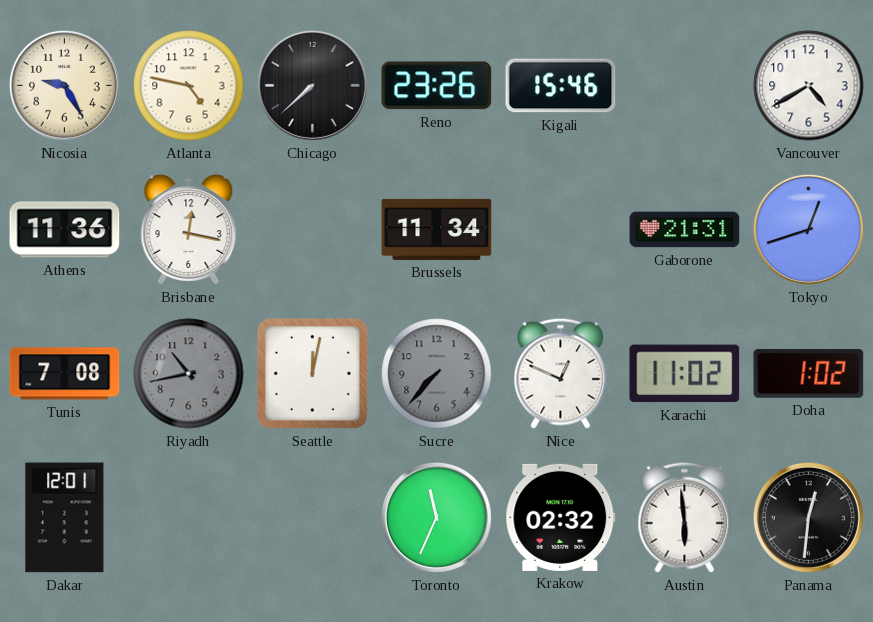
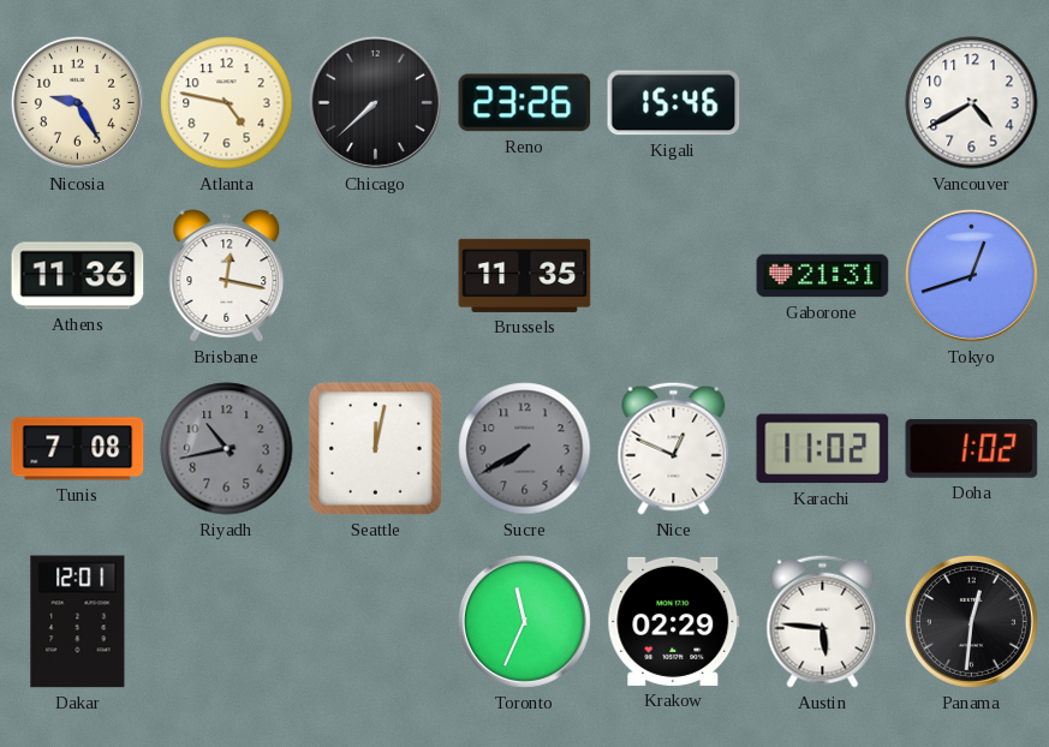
Brussels: 11:34 -> 11:35 (525, 275)
Sucre: 7:37 -> 7:40 (525, 449)
Krakow: 02:32 -> 02:29 (674, 621)
Austin: 5:59 -> 5:46 (823, 621)
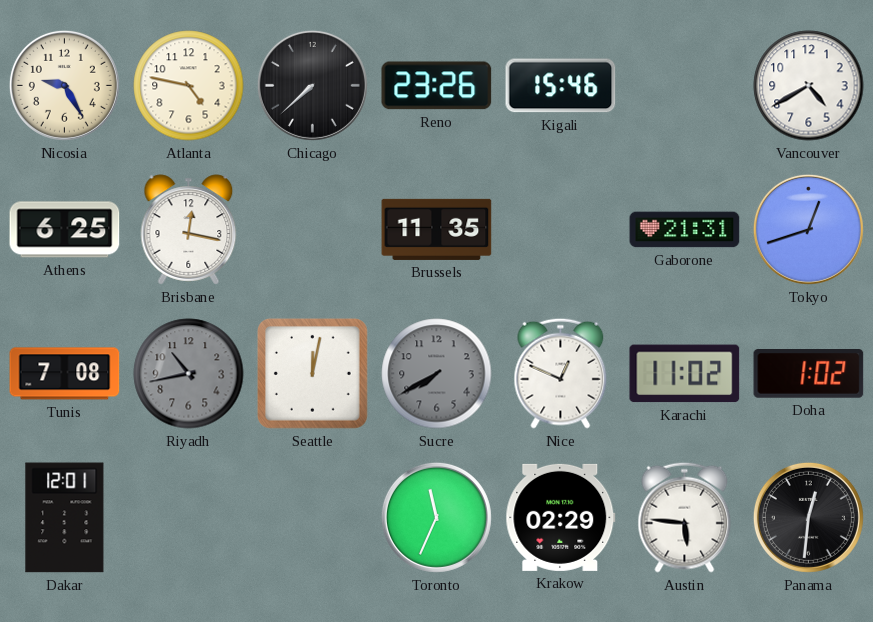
Athens: 11:36 -> 6:25 (65, 230)
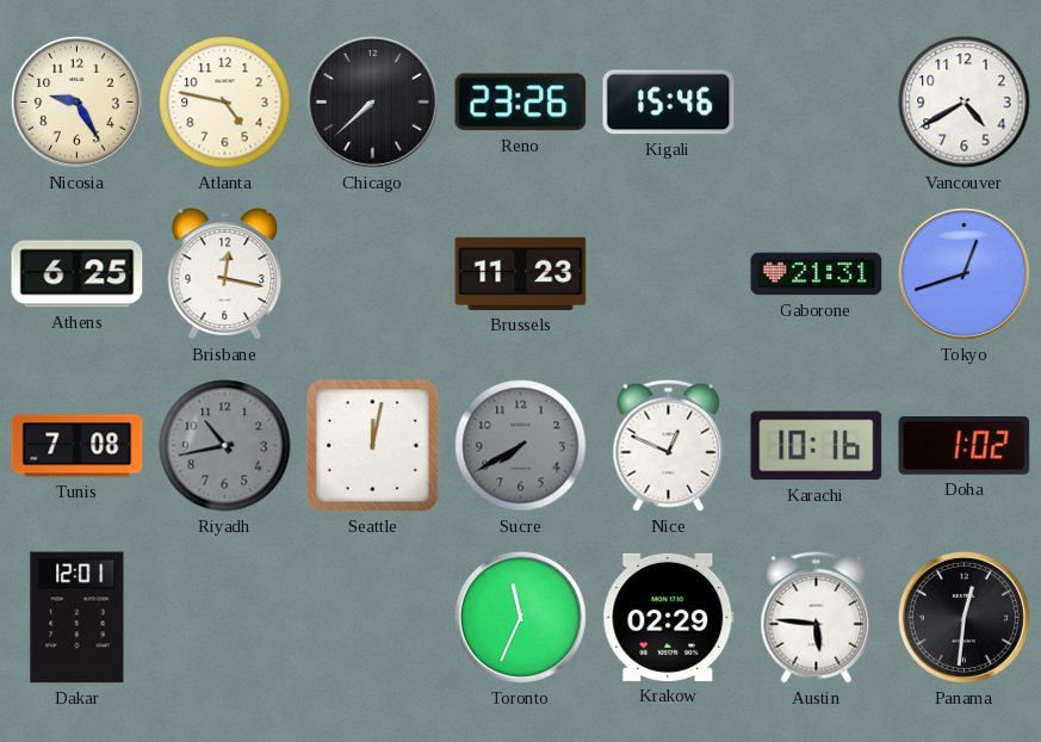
Brussels: 11:35 -> 11:23 (521, 273)
Karachi: 11:02 -> 10:16 (817, 446)
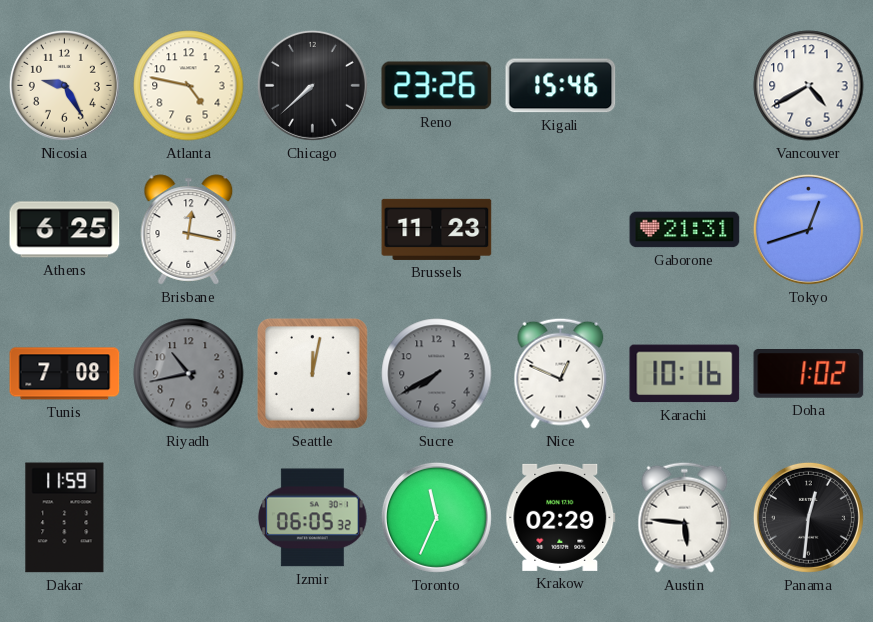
Dakar: 12:01 -> 11:59 (65, 518)
Izmir: none -> 06:05 (313, 518)
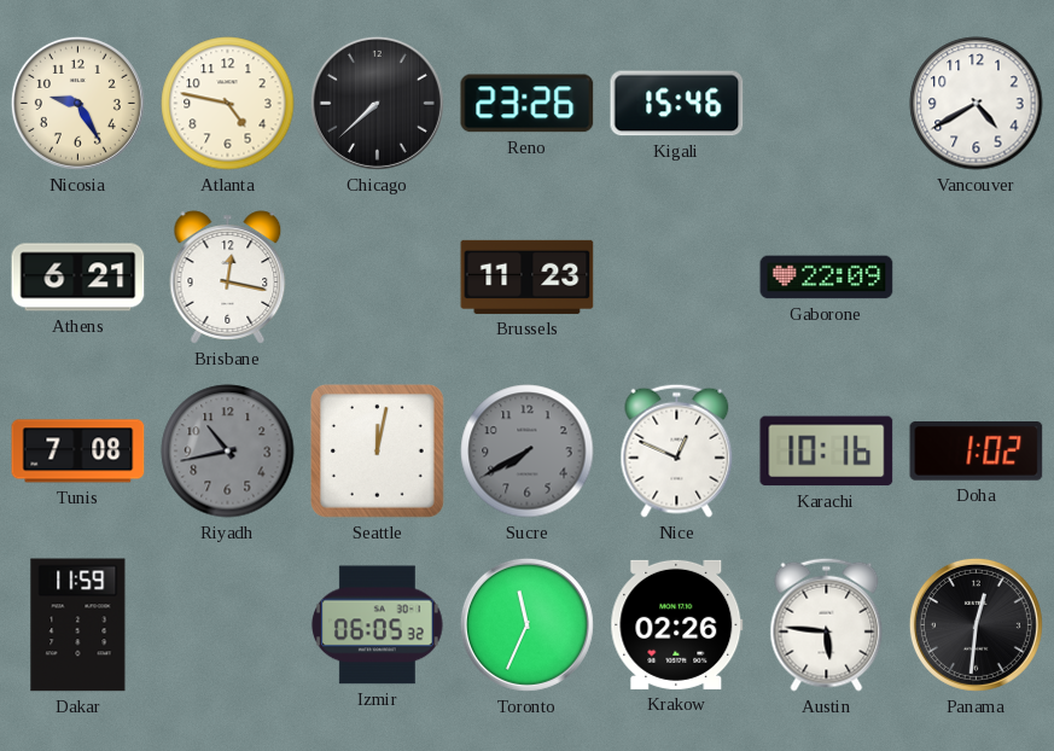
Athens: 6:25 -> 6:21 (78, 278)
Gaborone: 21:31 -> 22:09 (827, 278)
Tokyo: 12:42 -> none (808, 229)
Krakow: 02:29 -> 02:26 (677, 624)
